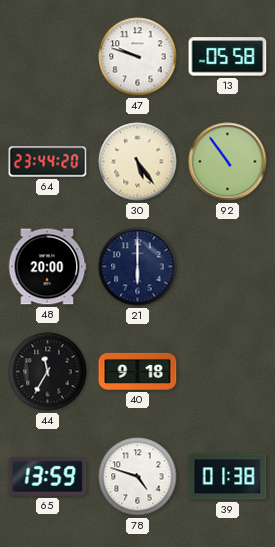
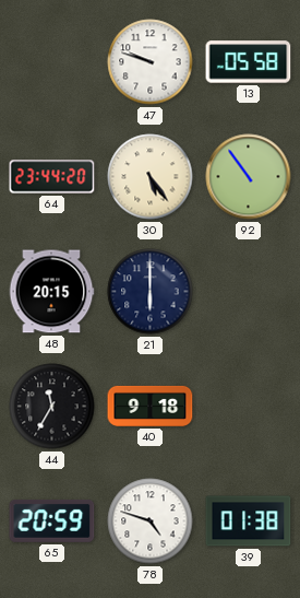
48: 20:00 -> 20:15 (51, 292)
65: 13:59 -> 20:59 (52, 520)
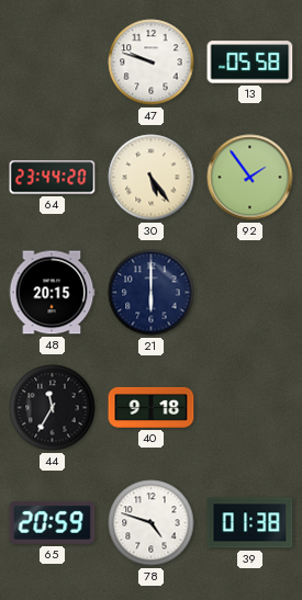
92: 10:54 -> 1:54 (250, 178)
